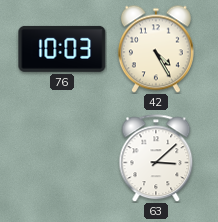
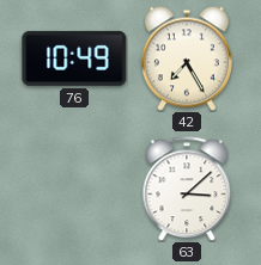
76: 10:03 -> 10:49 (74, 58)
42: 4:25 -> 7:25 (187, 58)
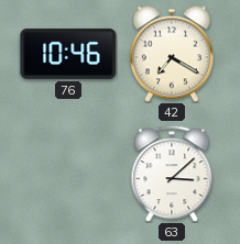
76: 10:49 -> 10:46 (68, 54)
42: 7:25 -> 7:20 (172, 54)
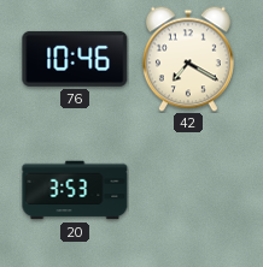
20: none -> 3:53 (75, 190)
63: 3:08 -> none (172, 174)
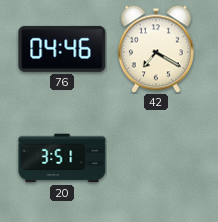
76: 10:46 -> 04:46 (62, 49)
20: 3:53 -> 3:51 (62, 158)
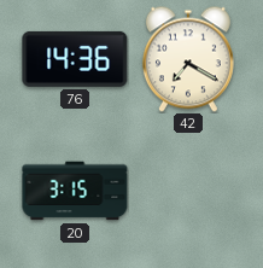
76: 04:46 -> 14:36 (75, 59)
20: 3:51 -> 3:15 (75, 191)
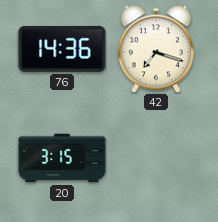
42: 7:20 -> 7:18 (156, 49)
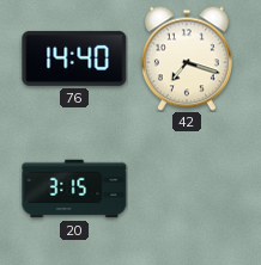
76: 14:36 -> 14:40 (74, 58)
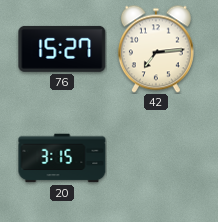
76: 14:40 -> 15:27 (62, 49)
42: 7:18 -> 7:14 (156, 49)
